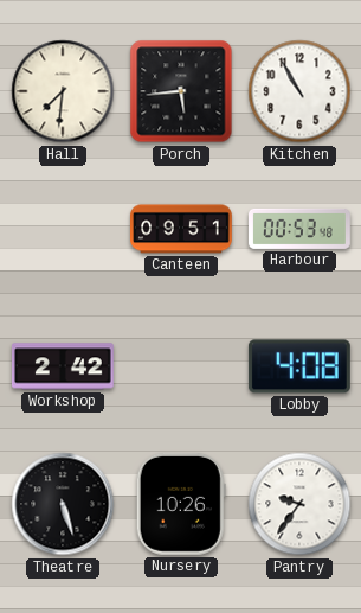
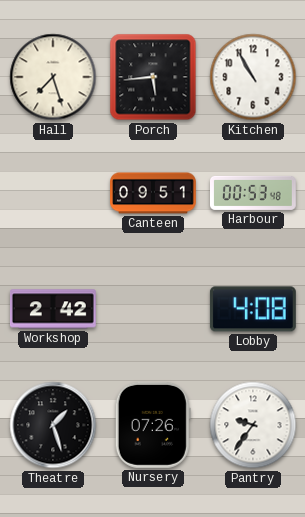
Hall: 7:31 -> 7:27 (53, 77)
Theatre: 5:27 -> 1:27 (53, 425)
Nursery: 10:26 -> 07:26 (153, 425)
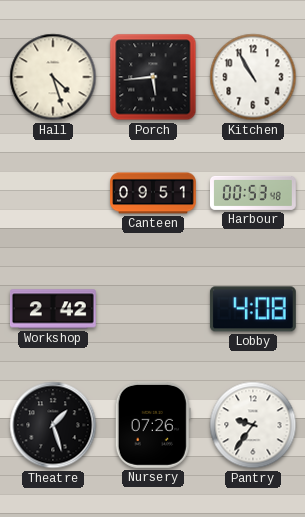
Hall: 7:27 -> 4:27 (53, 77)
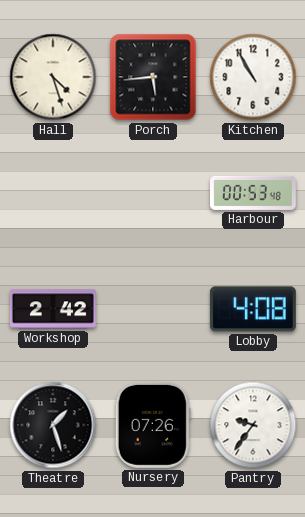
Canteen: 09:51 -> none (154, 193)
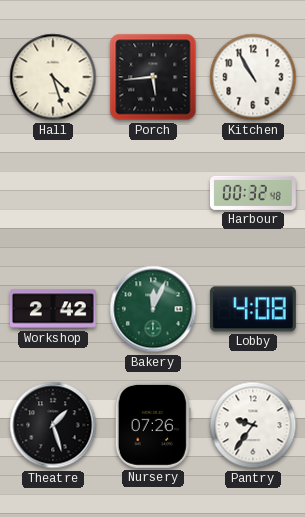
Harbour: 00:53 -> 00:32 (254, 193)
Bakery: none -> 12:04 (153, 309)
